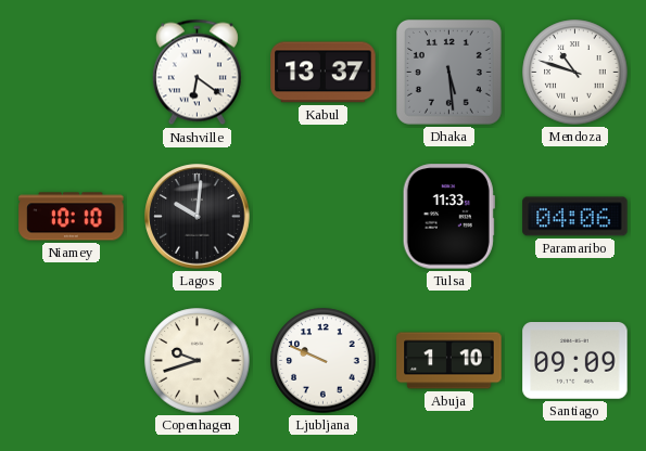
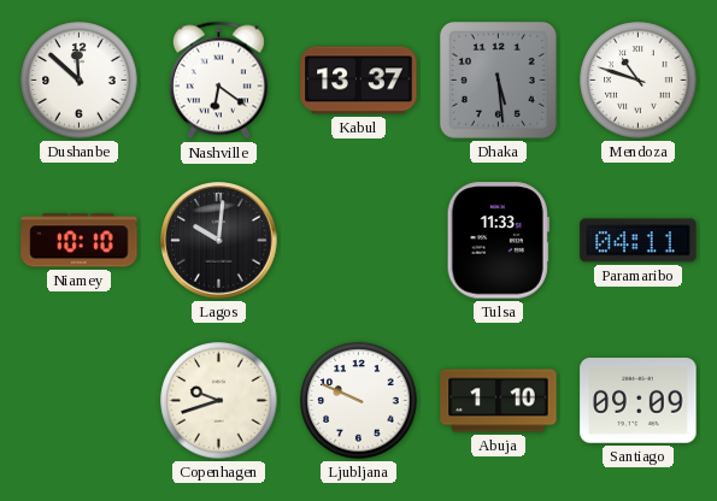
Dushanbe: none -> 11:52 (80, 81)
Paramaribo: 04:06 -> 04:11 (639, 241)
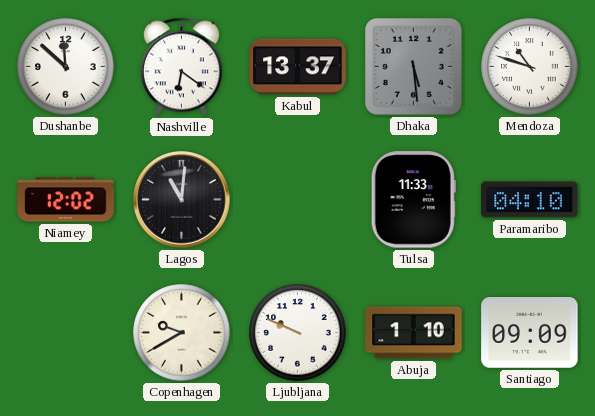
Niamey: 10:10 -> 12:02 (66, 200)
Lagos: 10:01 -> 11:01 (182, 200)
Paramaribo: 04:11 -> 04:10 (530, 200)
Copenhagen: 9:42 -> 9:40 (182, 333)
